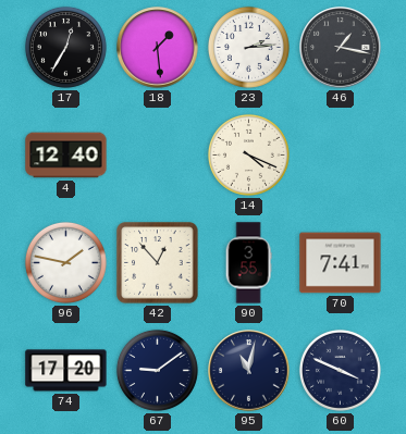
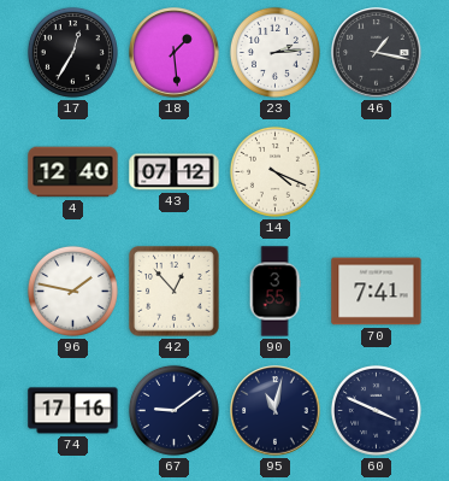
43: none -> 07:12 (175, 172)
74: 17:20 -> 17:16 (73, 411)
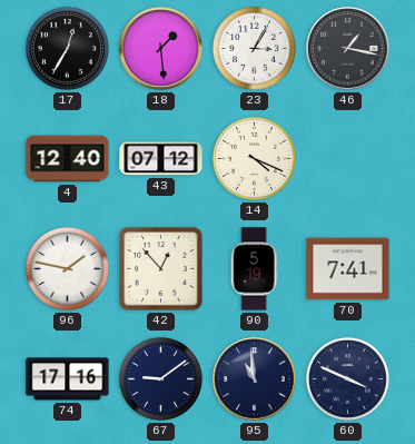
23: 2:14 -> 3:05 (254, 48)
90: 3:55 -> 5:19 (254, 269)
95: 11:02 -> 10:59 (255, 379)
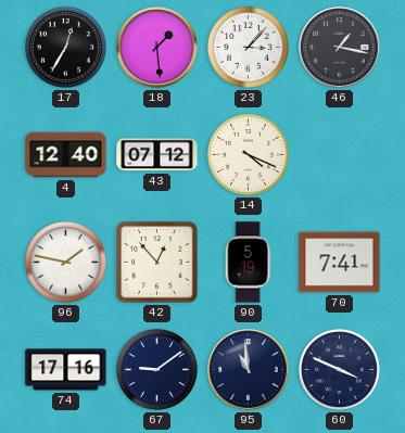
23: 3:05 -> 3:07 (248, 47)
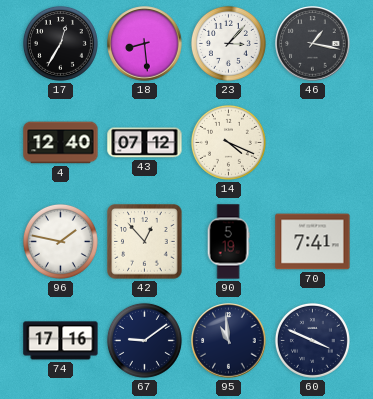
18: 1:29 -> 8:29 (145, 44)
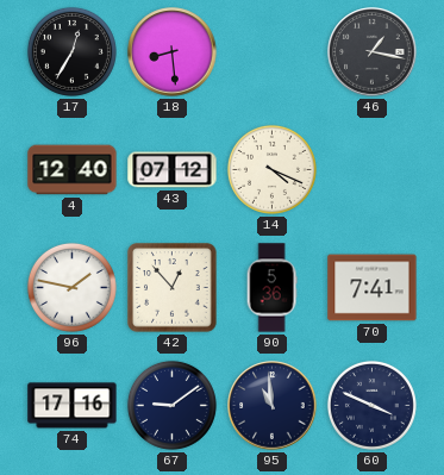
23: 3:07 -> none (228, 43)
90: 5:19 -> 5:36 (271, 288)
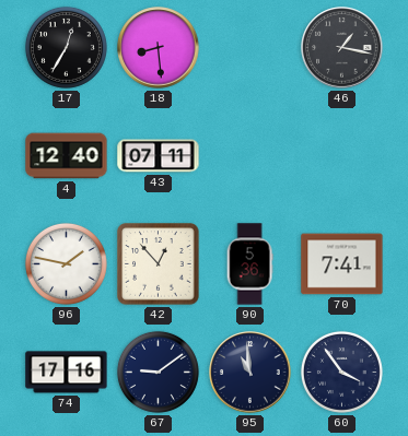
43: 07:12 -> 07:11 (159, 156)
14: 4:19 -> none (271, 169)
60: 3:49 -> 3:54 (341, 372)
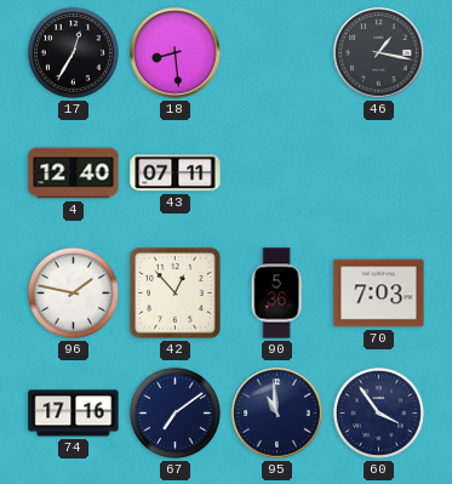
70: 7:41 -> 7:03 (379, 294)
67: 9:09 -> 7:09 (174, 412)
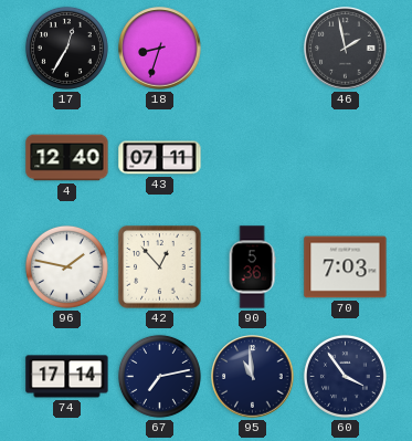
18: 8:29 -> 8:33 (160, 49)
46: 1:17 -> 1:58 (346, 49)
74: 17:16 -> 17:14 (67, 377)
67: 7:09 -> 7:13 (159, 376)
